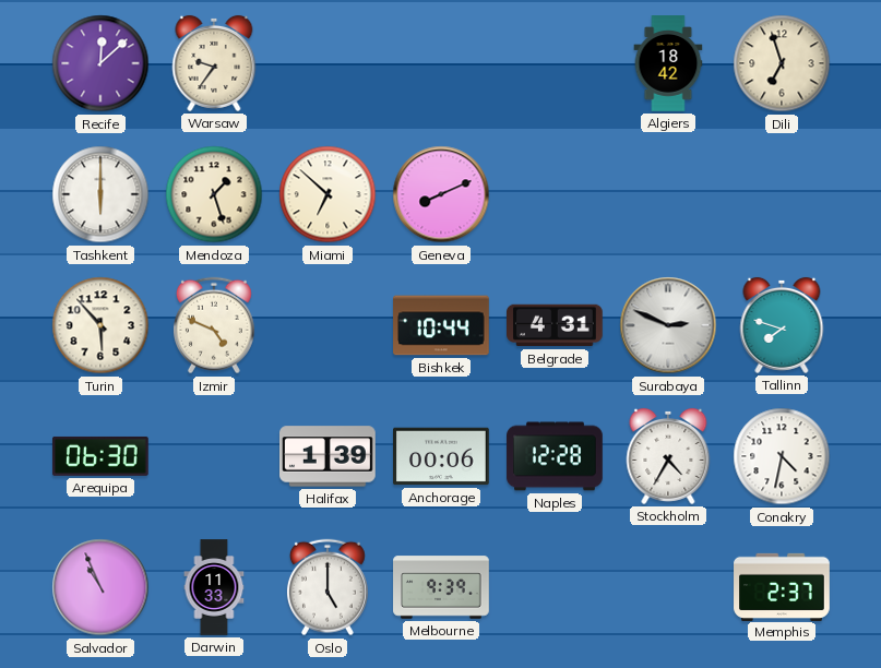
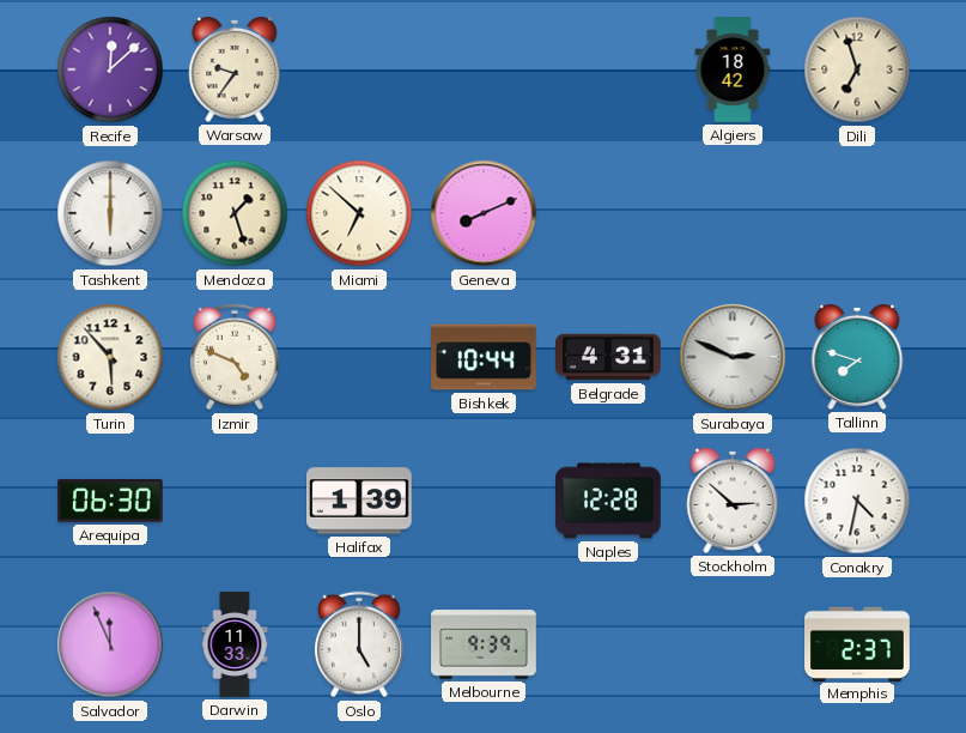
Anchorage: 00:06 -> none (441, 456)
Stockholm: 4:35 -> 2:52 (733, 501)
Salvador: 10:56 -> 11:56 (110, 644)
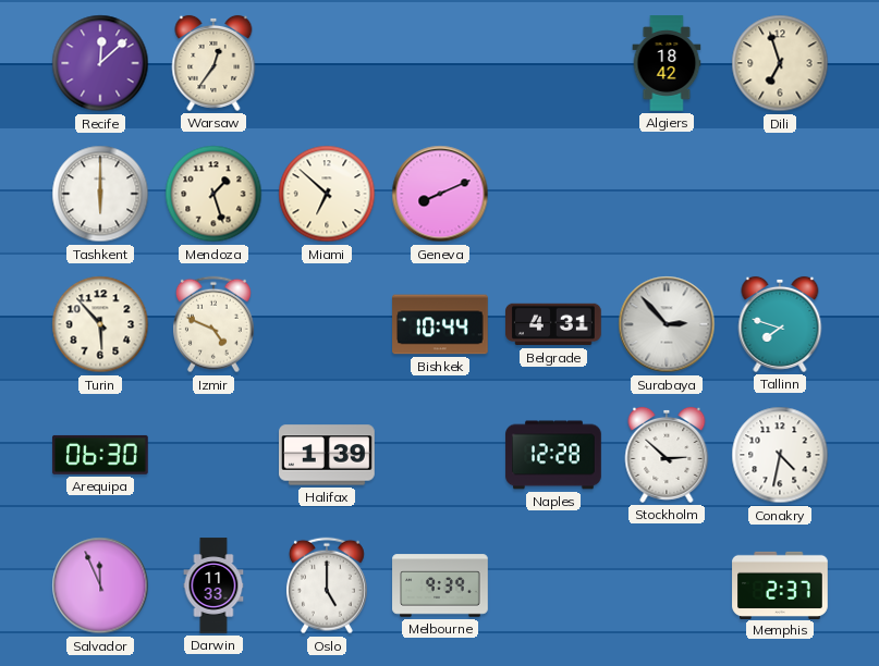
Warsaw: 9:36 -> 12:36 (213, 63)
Surabaya: 2:49 -> 2:53 (667, 324)
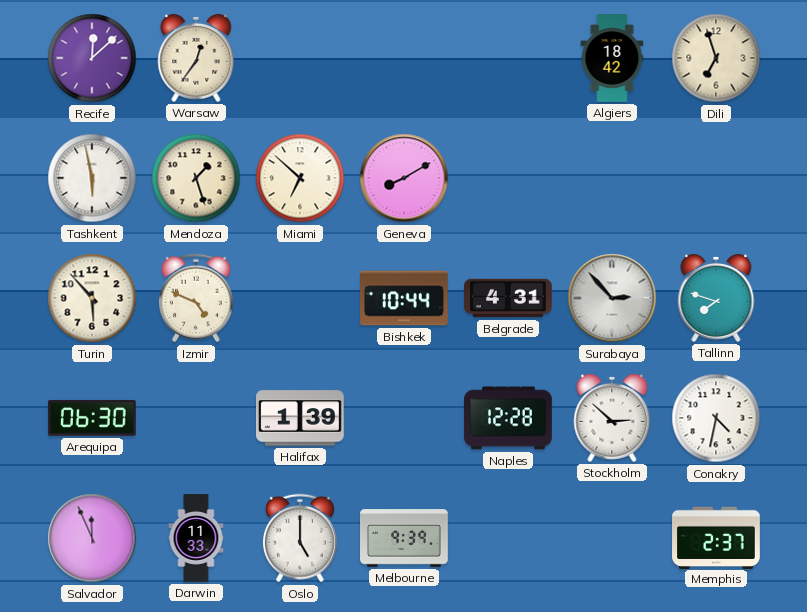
Tashkent: 6:00 -> 5:58 (92, 178)
Geneva: 8:11 -> 8:10 (404, 178)
